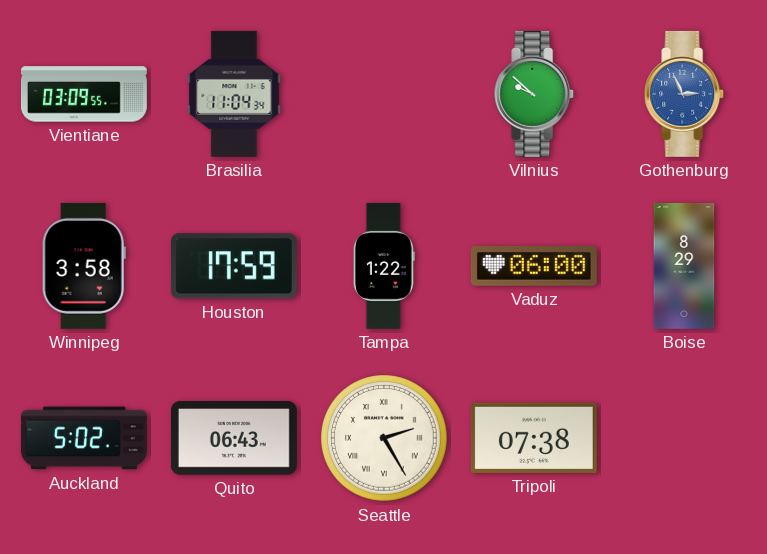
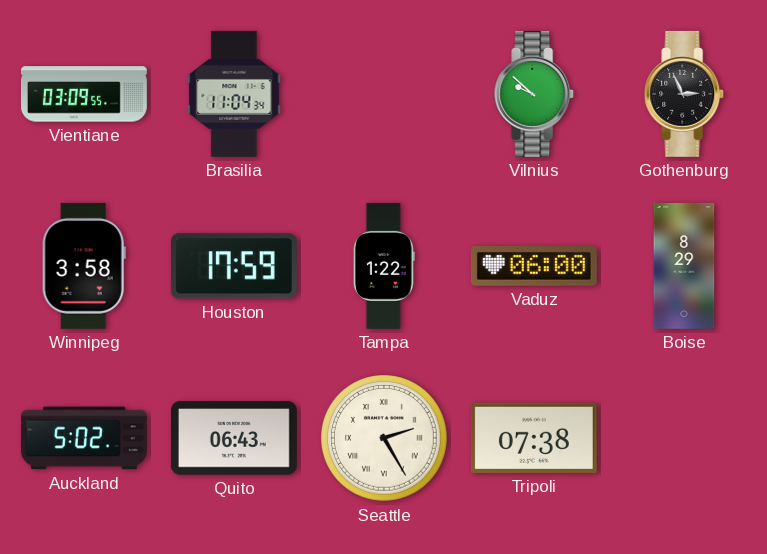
Gothenburg dial: blue -> black (685, 94)
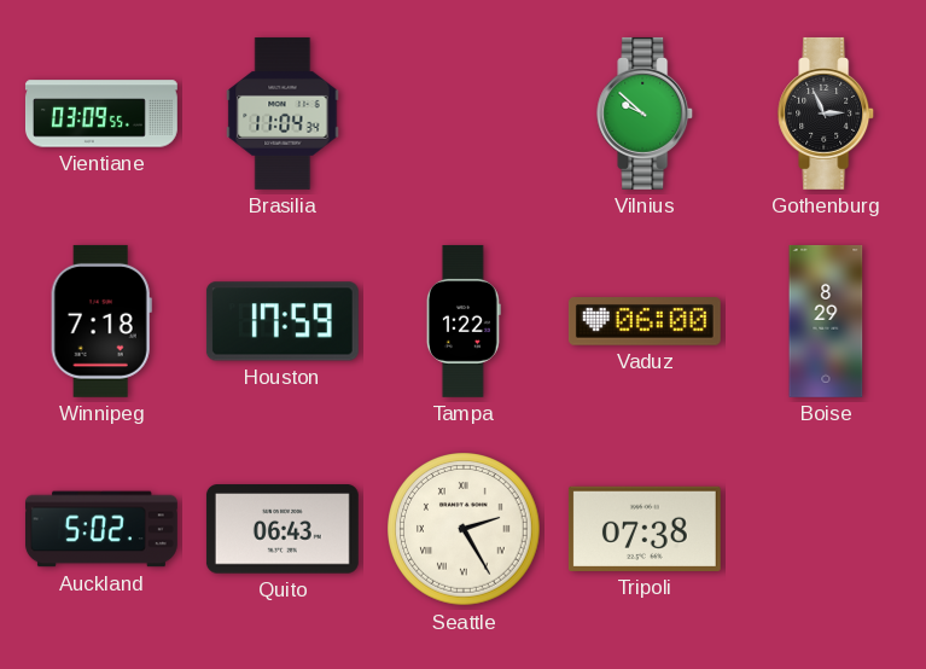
Winnipeg: 3:58 -> 7:18 (101, 321)
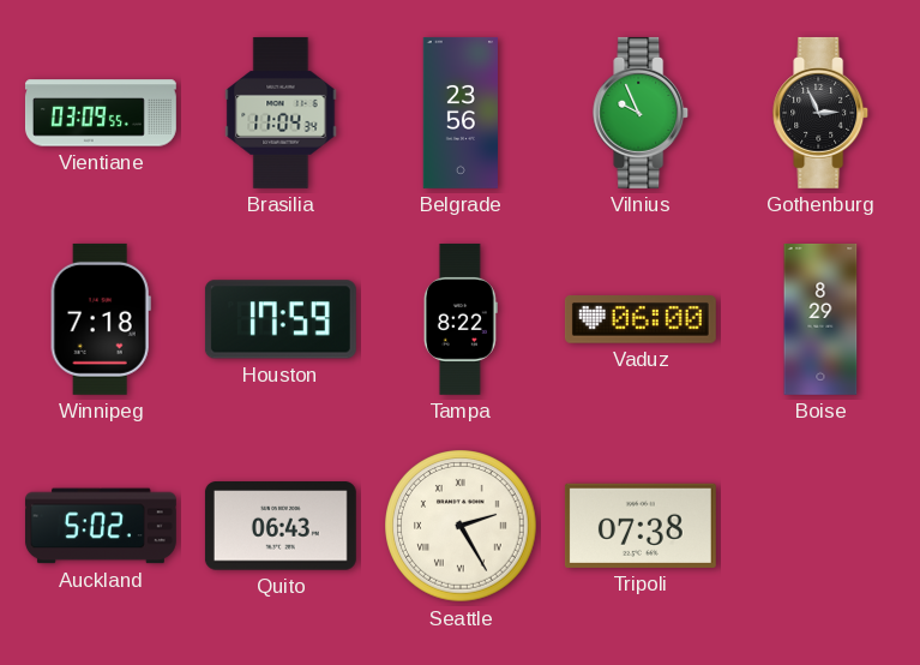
Belgrade: none -> 23:56 (459, 113)
Vilnius: 9:52 -> 9:56 (642, 113)
Tampa: 1:22 -> 8:22 (461, 319)
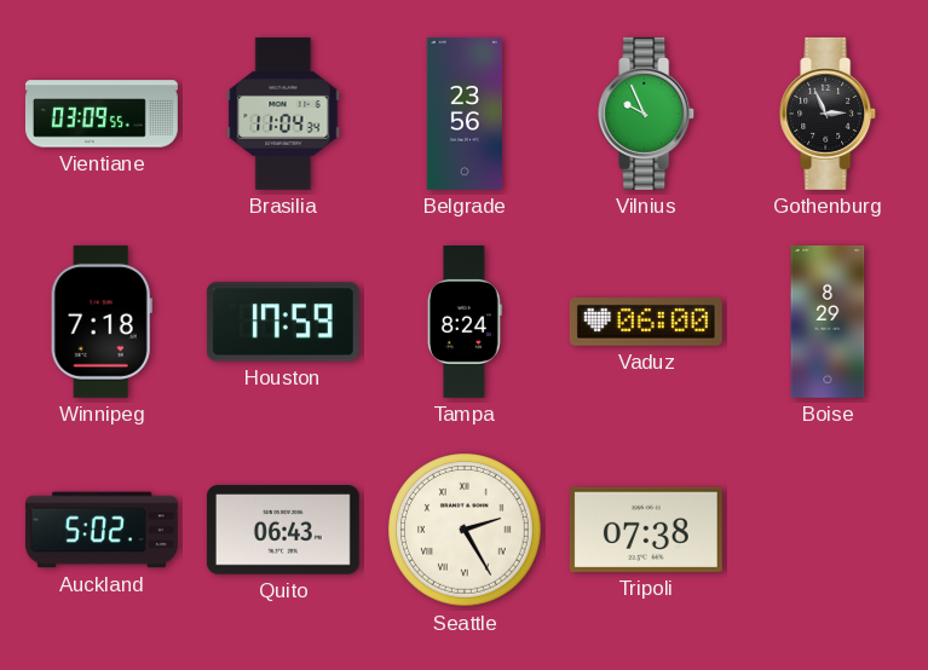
Tampa: 8:22 -> 8:24 (465, 322)
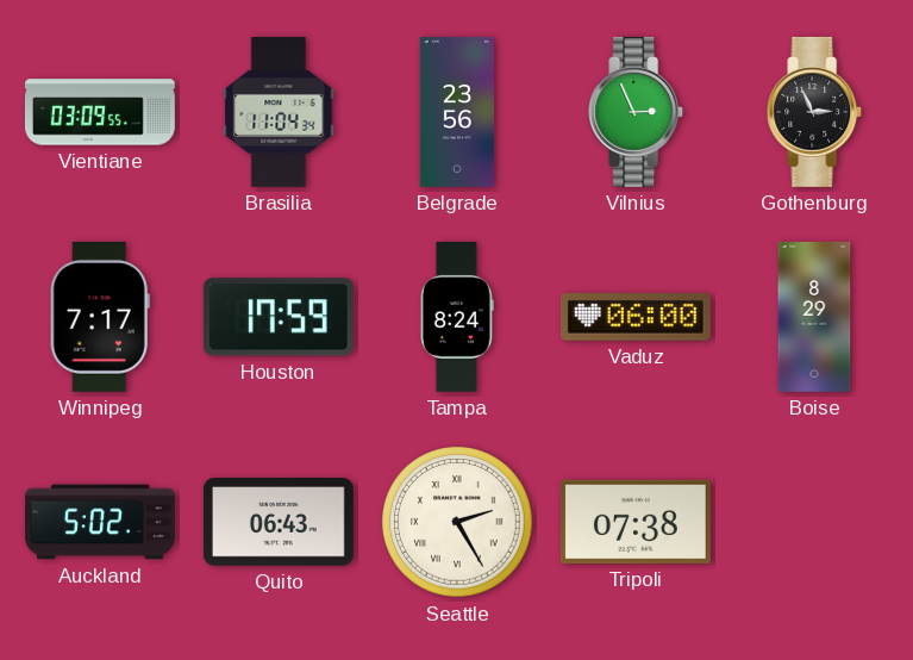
Vilnius: 9:56 -> 2:56 (637, 112)
Winnipeg: 7:18 -> 7:17 (100, 317)
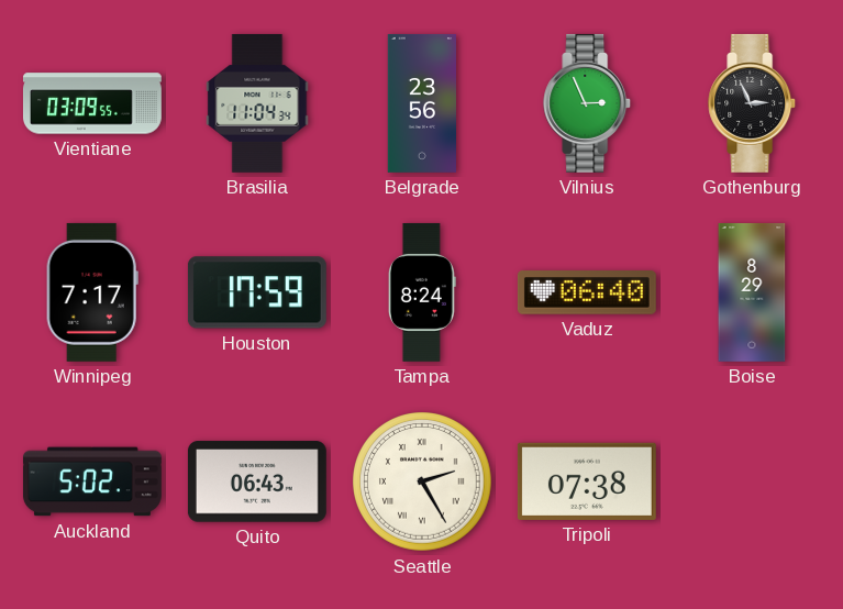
Vaduz: 06:00 -> 06:40 (587, 294)
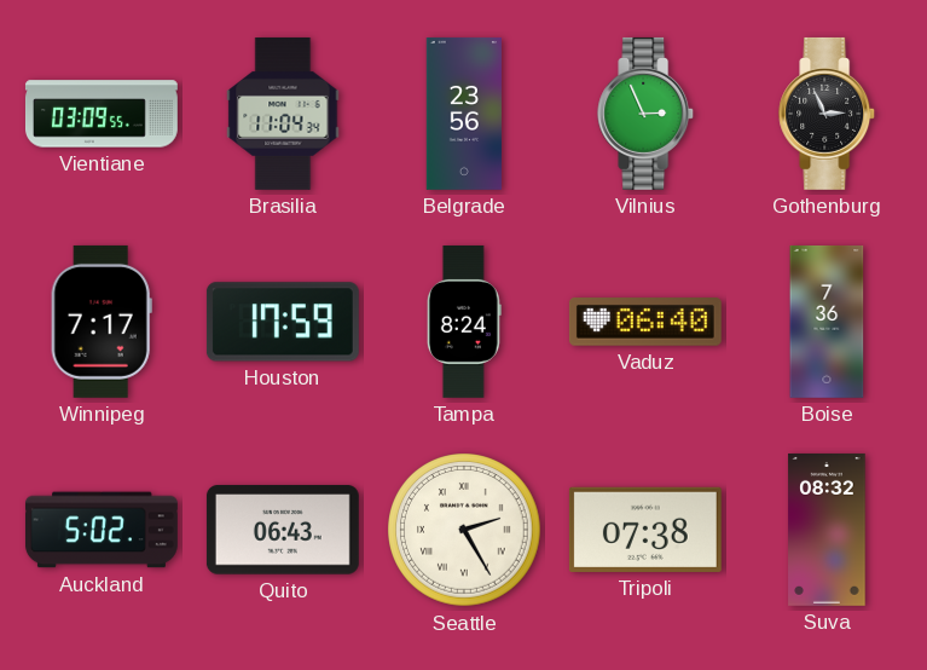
Boise: 8:29 -> 7:36 (827, 322)
Suva: none -> 08:32 (827, 530)
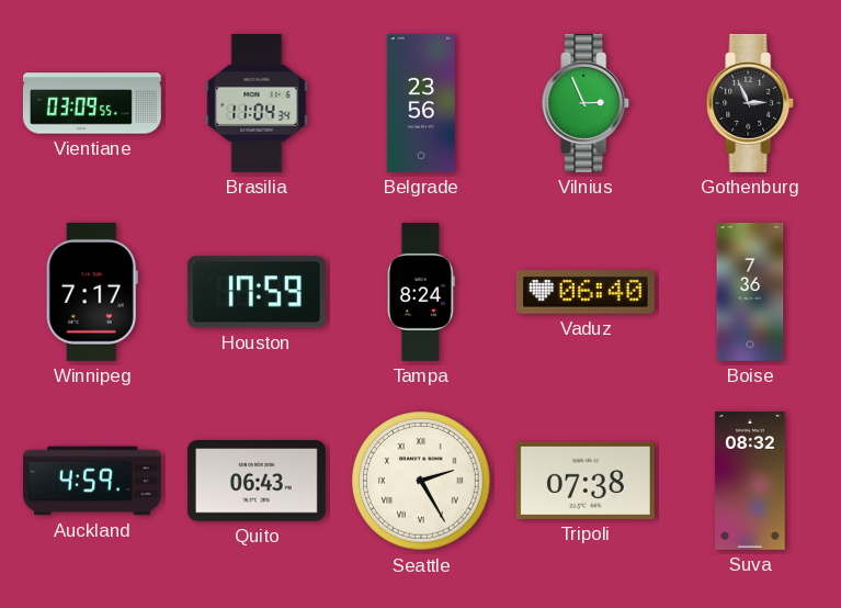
Auckland: 5:02 -> 4:59 (92, 481)
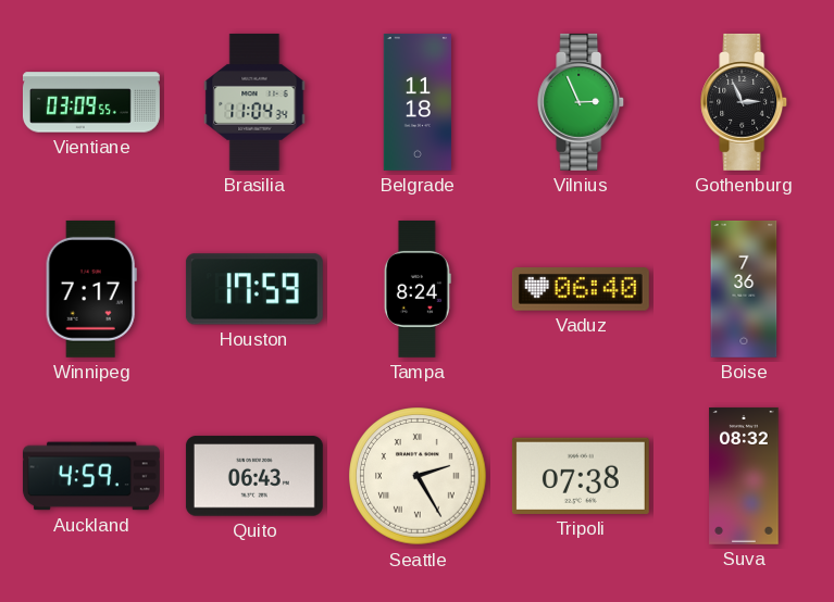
Belgrade: 23:56 -> 11:18 (416, 102)
